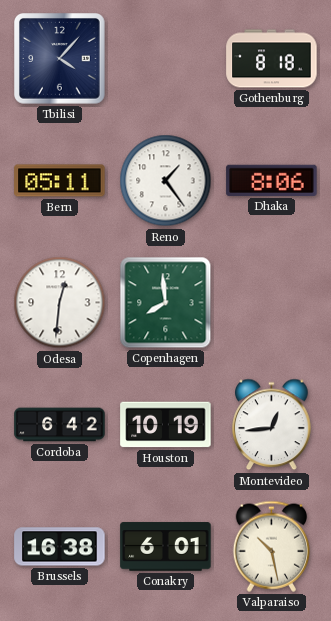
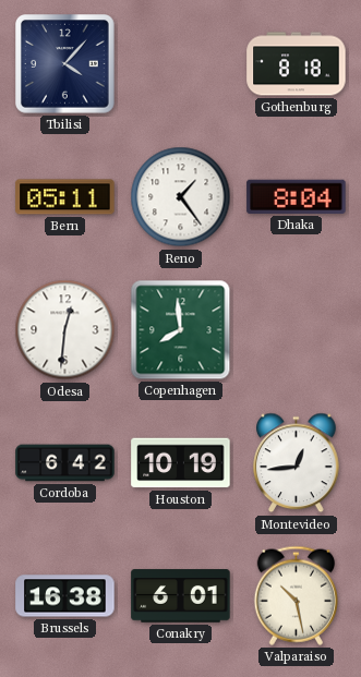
Dhaka: 8:06 -> 8:04 (297, 196)
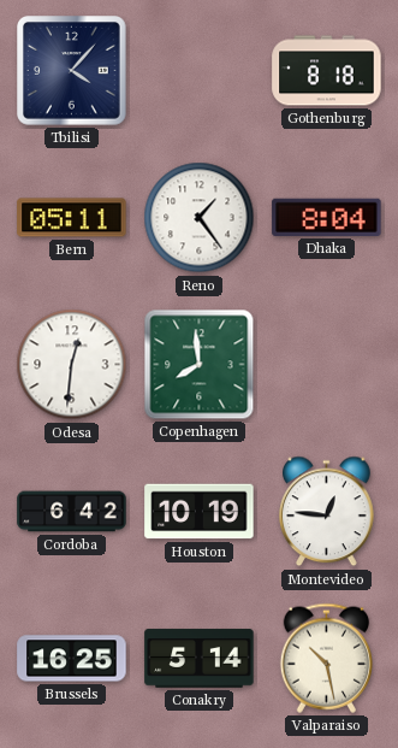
Montevideo: 12:44 -> 12:46 (327, 512)
Brussels: 16:38 -> 16:25 (72, 659)
Conakry: 6:01 -> 5:14 (200, 659)
